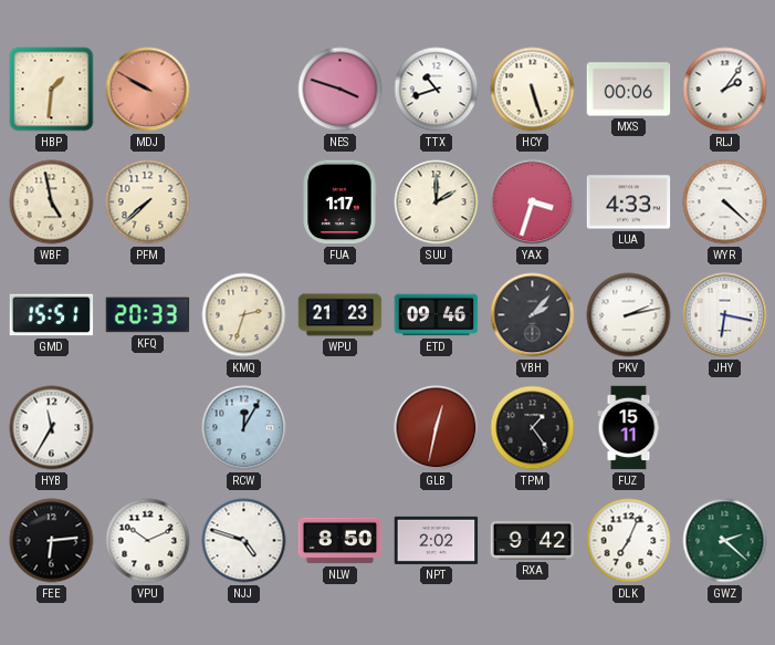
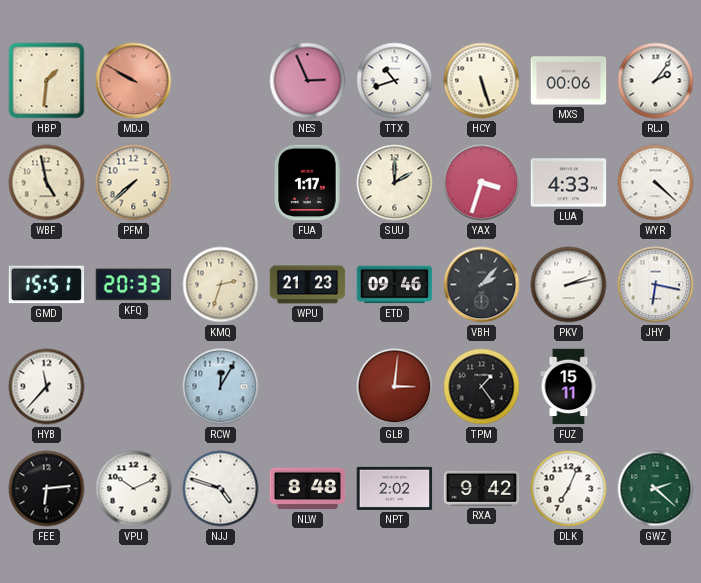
NES: 3:48 -> 2:56 (308, 81)
HYB: 11:35 -> 11:37 (47, 387)
GLB: 12:32 -> 3:01 (395, 387)
NLW: 8:50 -> 8:48 (308, 489)
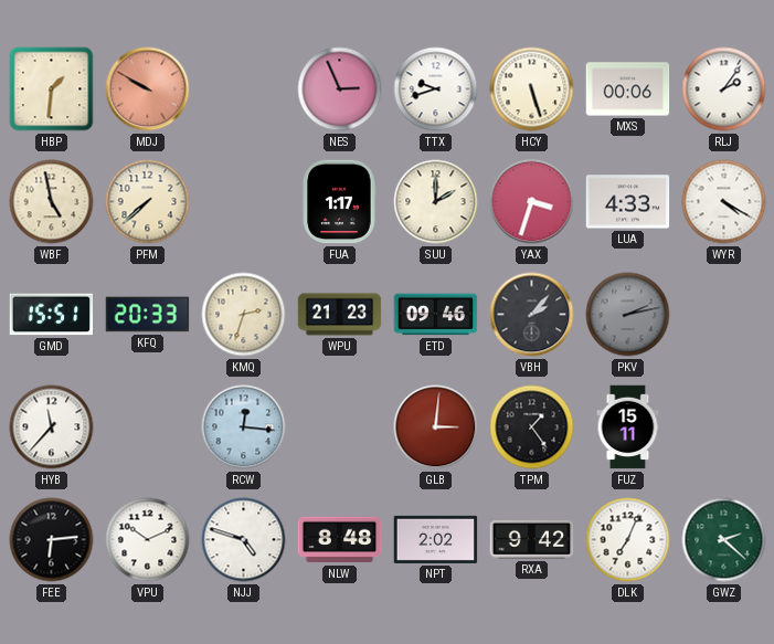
TTX: 10:42 -> 9:42 (436, 89)
WYR: 4:22 -> 4:20 (724, 202)
PKV dial: white -> grey (628, 315)
JHY: 6:17 -> none (656, 285)
RCW: 12:05 -> 12:16 (244, 427)
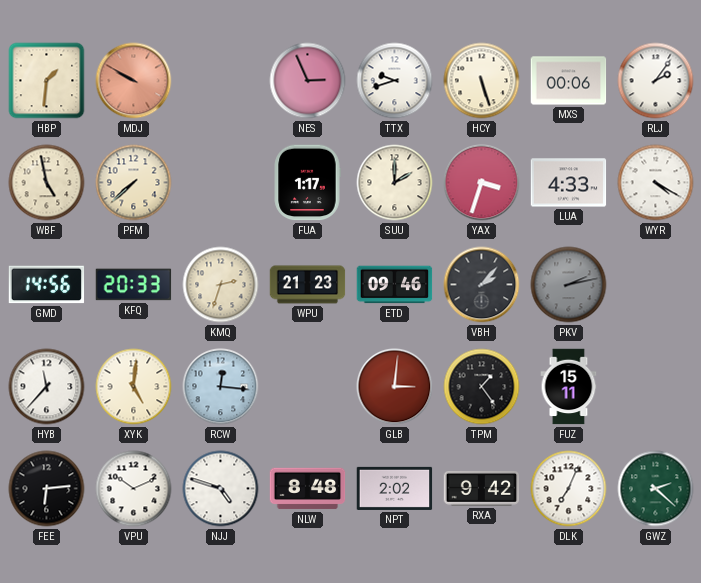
GMD: 15:51 -> 14:56 (47, 285)
XYK: none -> 5:01 (134, 387)
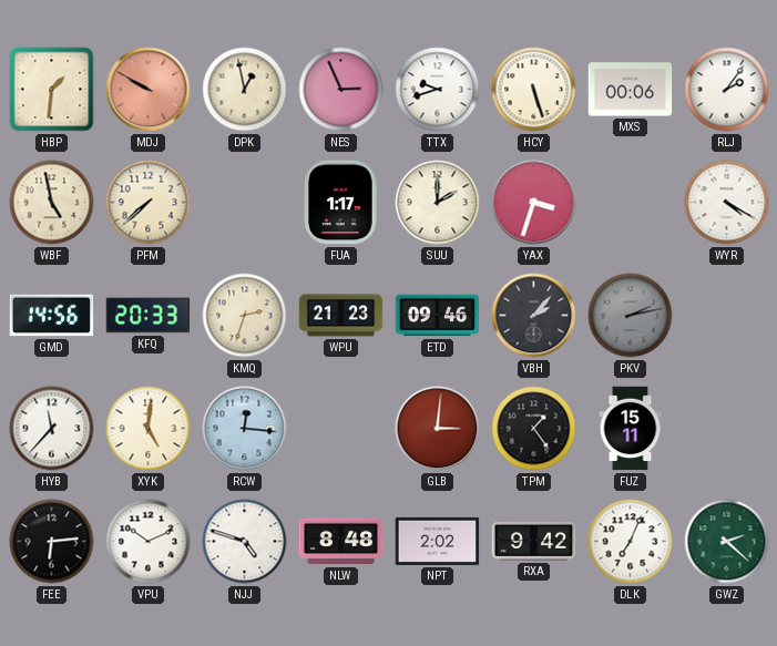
DPK: none -> 12:58 (245, 90)
LUA: 4:33 -> none (569, 183)
